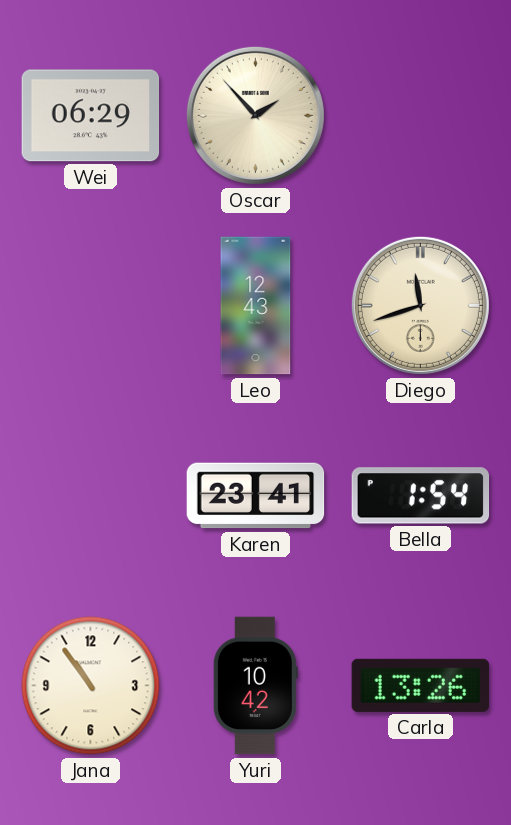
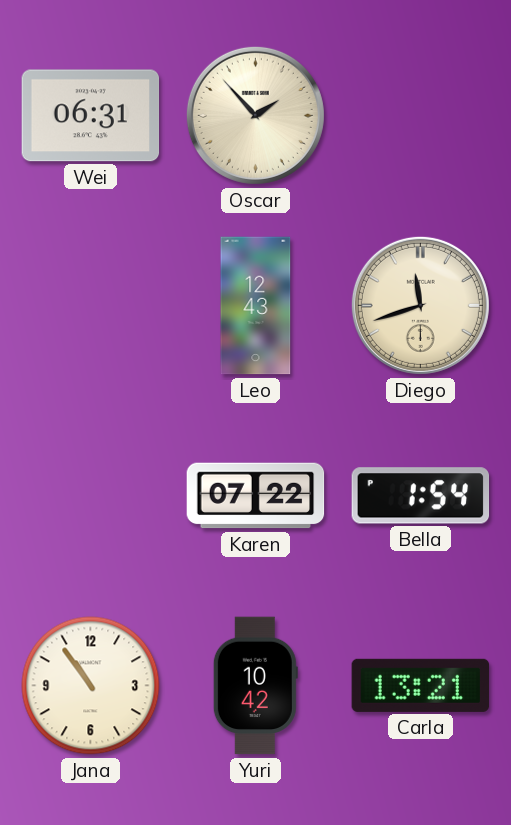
Wei: 06:29 -> 06:31 (91, 116)
Karen: 23:41 -> 07:22 (256, 496)
Carla: 13:26 -> 13:21 (421, 685)
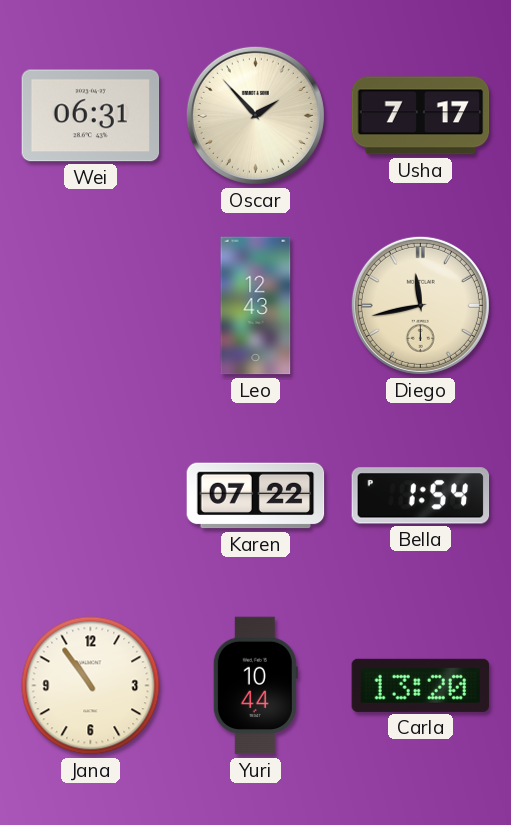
Usha: none -> 7:17 (421, 116)
Diego: 11:42 -> 11:43 (420, 305)
Yuri: 10:42 -> 10:44 (255, 686)
Carla: 13:21 -> 13:20 (421, 685)
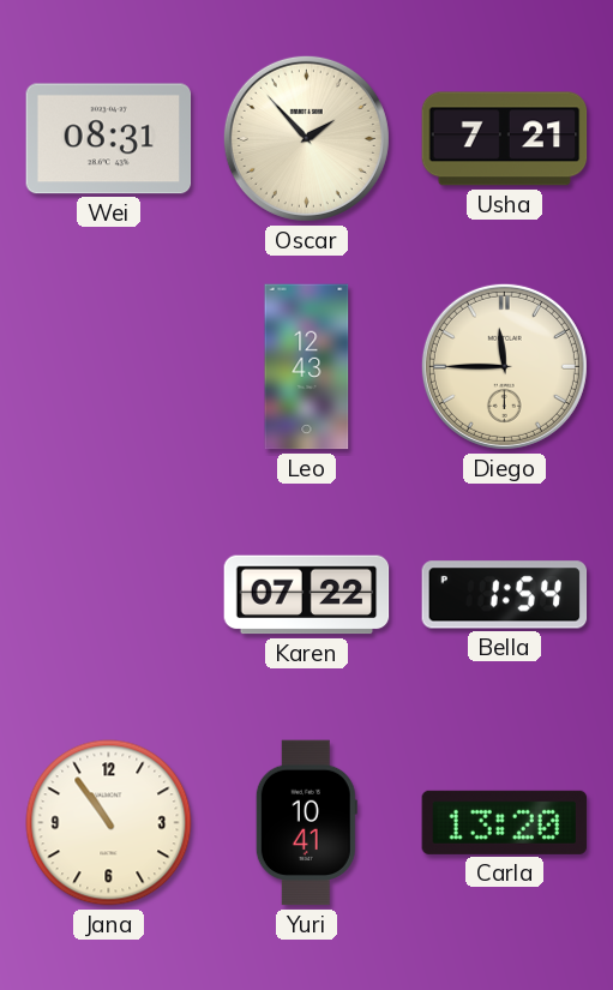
Wei: 06:31 -> 08:31 (109, 139)
Usha: 7:17 -> 7:21 (505, 139)
Diego: 11:43 -> 11:45 (504, 366)
Yuri: 10:44 -> 10:41 (306, 823)
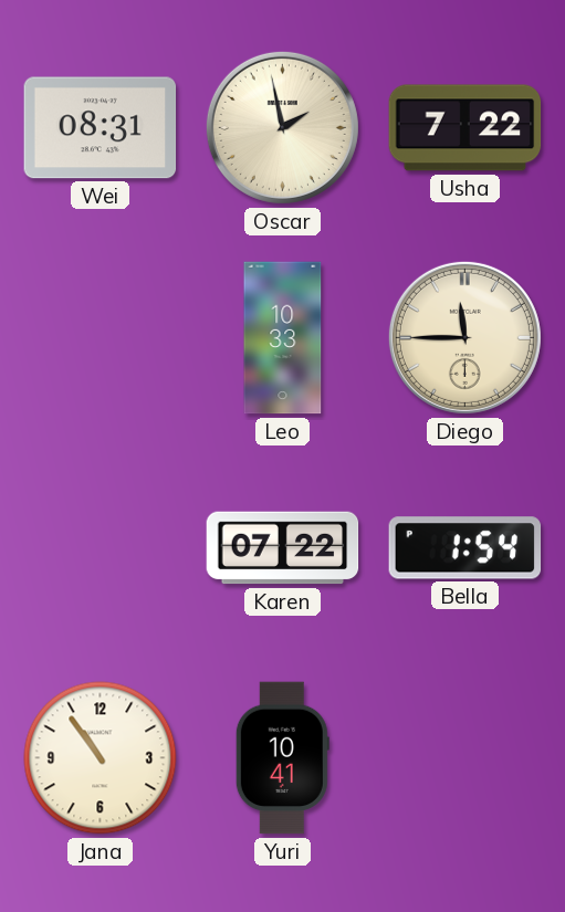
Oscar: 1:53 -> 1:58 (282, 127)
Usha: 7:21 -> 7:22 (465, 128)
Leo: 12:43 -> 10:33 (283, 338)
Carla: 13:20 -> none (505, 822)
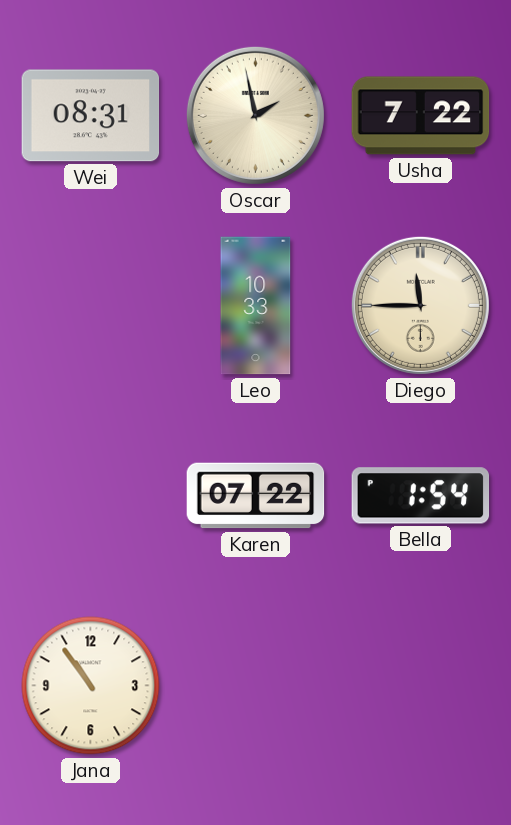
Yuri: 10:41 -> none (282, 758)
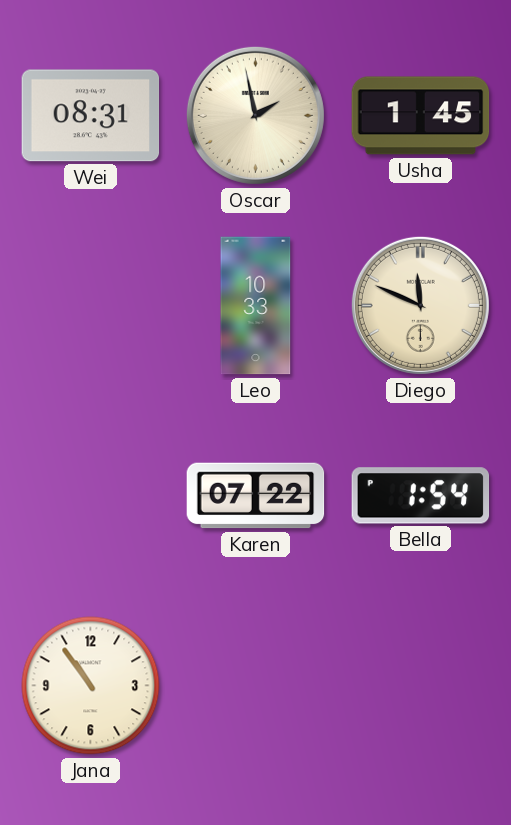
Usha: 7:22 -> 1:45 (421, 116)
Diego: 11:45 -> 11:49 (420, 305)
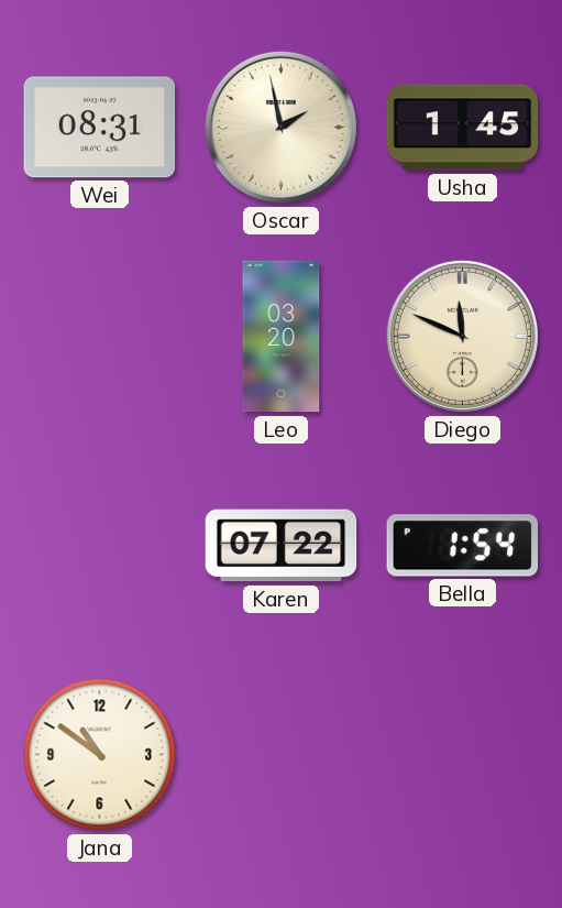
Leo: 10:33 -> 03:20 (282, 337)
Jana: 10:54 -> 10:51 (100, 755)
